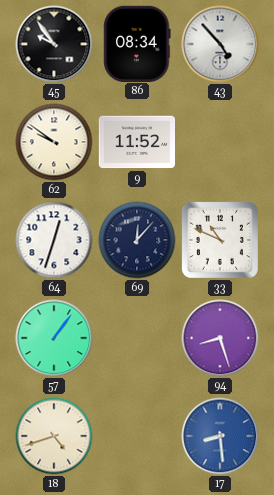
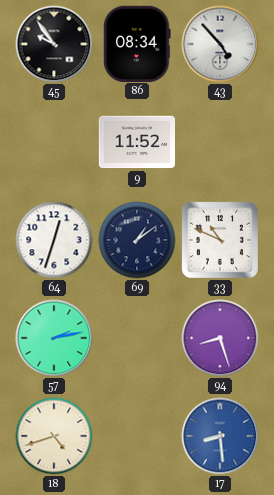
62: 9:51 -> none (54, 142)
69: 12:07 -> 1:09 (137, 240)
57: 1:06 -> 2:13 (54, 338)
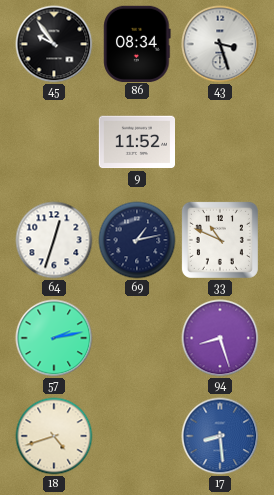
43: 4:53 -> 3:27 (220, 44)
69: 1:09 -> 1:13 (137, 240)
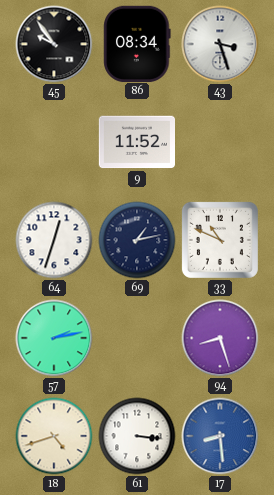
61: none -> 3:16 (137, 436)
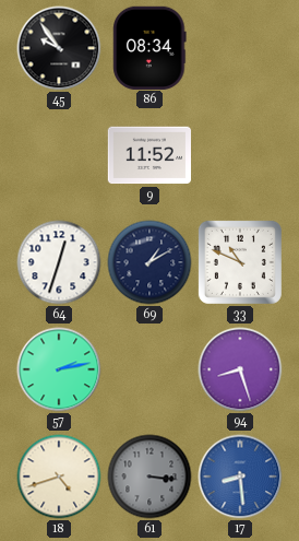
43: 3:27 -> none (220, 44)
69: 1:13 -> 1:10 (149, 262)
61 dial: white -> grey (149, 477)
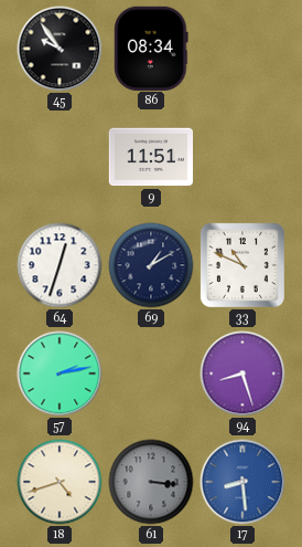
9: 11:52 -> 11:51 (150, 157)
